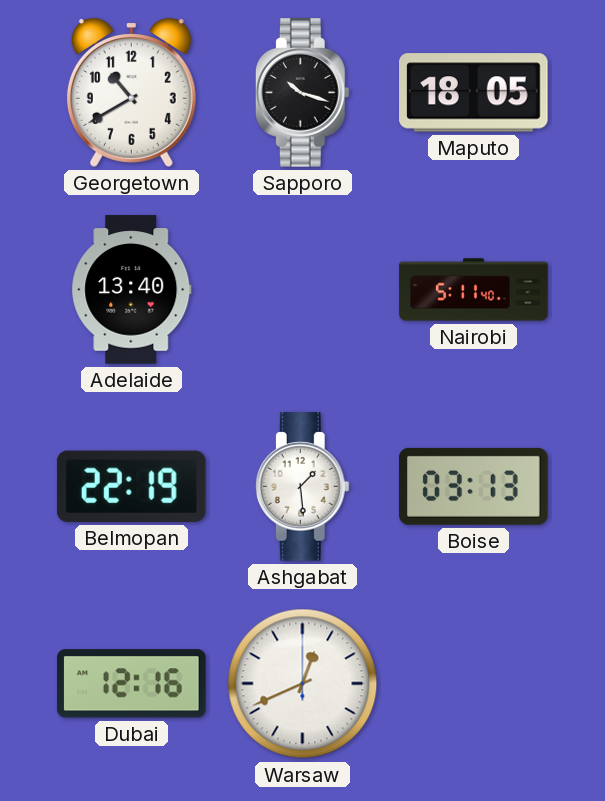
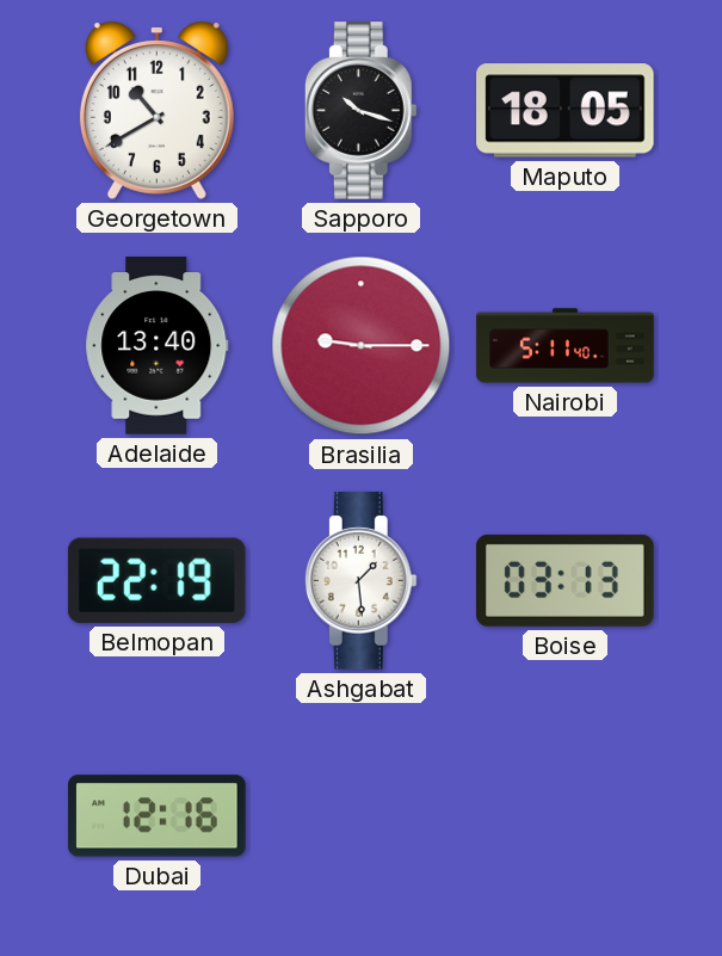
Brasilia: none -> 9:15 (362, 346)
Warsaw: 12:41 -> none (303, 684)
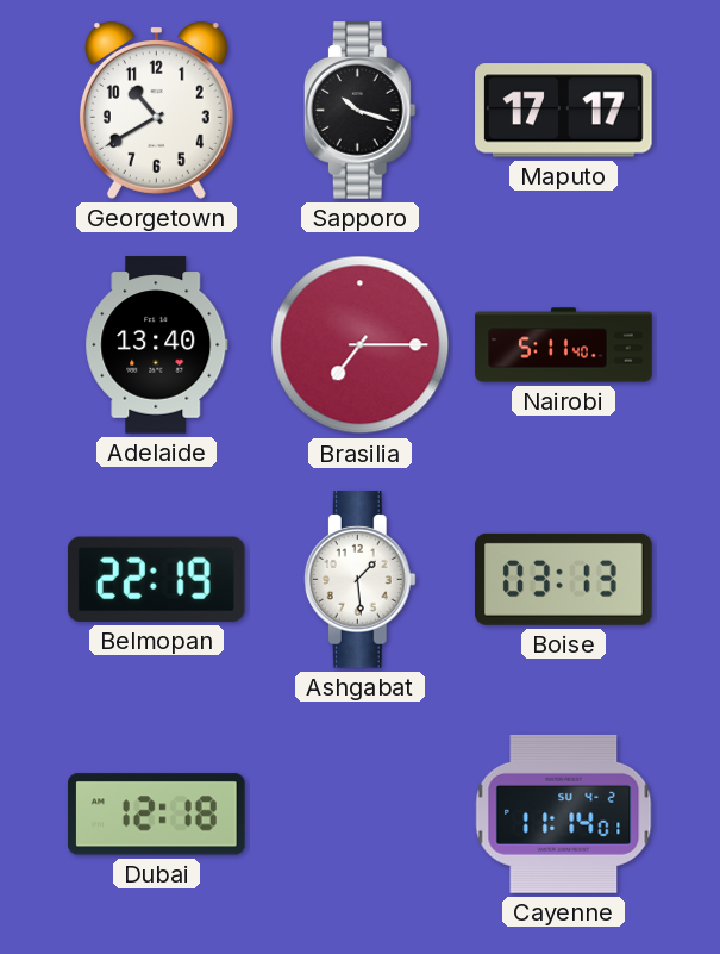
Maputo: 18:05 -> 17:17 (564, 111)
Brasilia: 9:15 -> 7:15 (361, 345)
Dubai: 12:16 -> 12:18 (157, 815)
Cayenne: none -> 11:14 (564, 813)
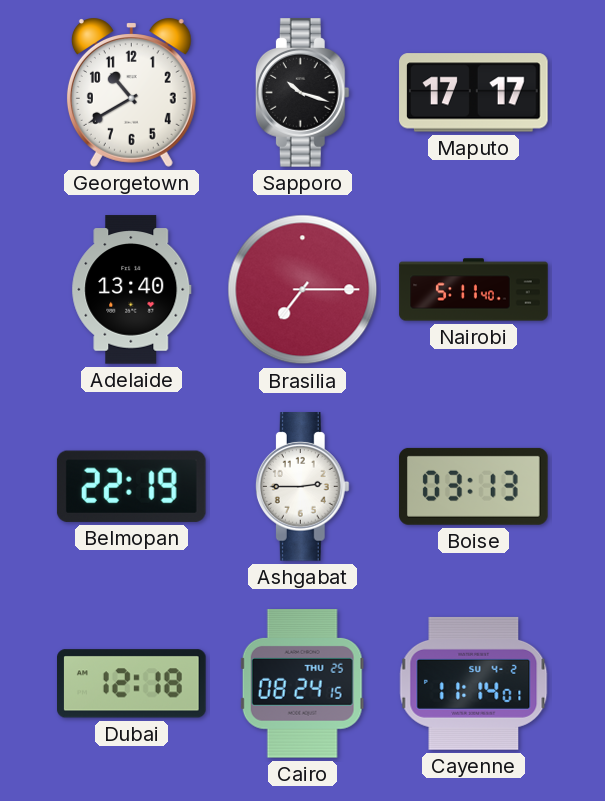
Ashgabat: 1:29 -> 2:45 (302, 487)
Cairo: none -> 08:24 (302, 684)
